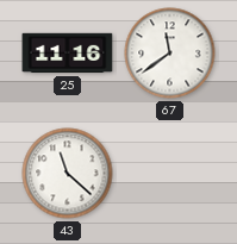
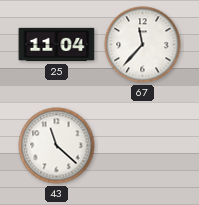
25: 11:16 -> 11:04 (57, 45)
67: 11:39 -> 11:37 (143, 45)
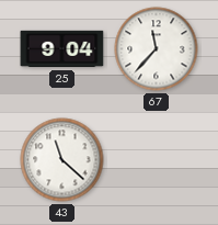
25: 11:04 -> 9:04 (62, 49)
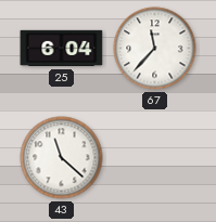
25: 9:04 -> 6:04 (62, 49)
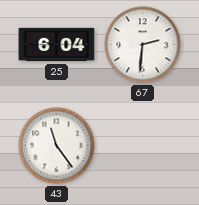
67: 11:37 -> 2:31 (143, 45)
43: 11:22 -> 11:24 (57, 146)
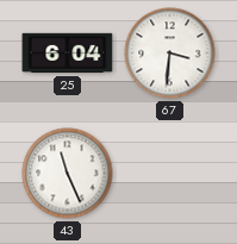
67: 2:31 -> 3:31 (170, 54)
43: 11:24 -> 11:26 (68, 174)
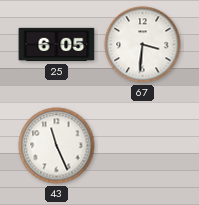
25: 6:04 -> 6:05 (57, 45)
